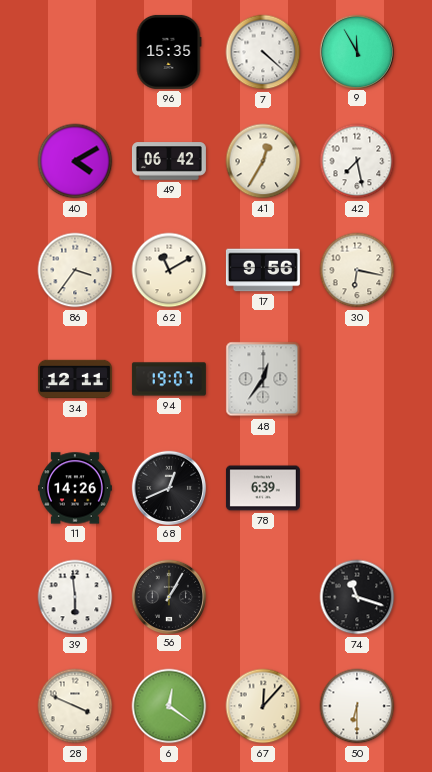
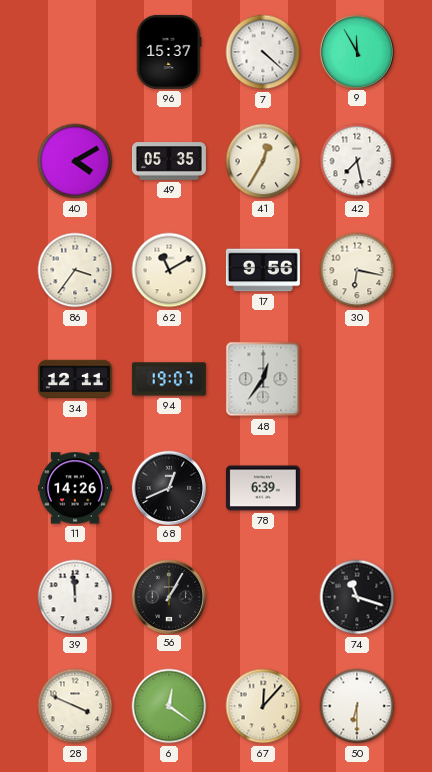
96: 15:35 -> 15:37 (169, 52)
49: 06:42 -> 05:35 (169, 161)
39: 5:59 -> 11:59 (75, 597)
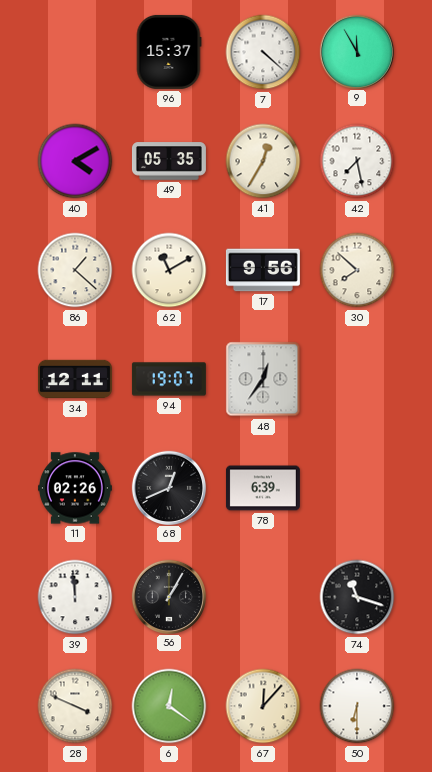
86: 3:36 -> 1:22 (75, 270)
30: 6:17 -> 7:52 (357, 270)
11: 14:26 -> 02:26 (75, 488)
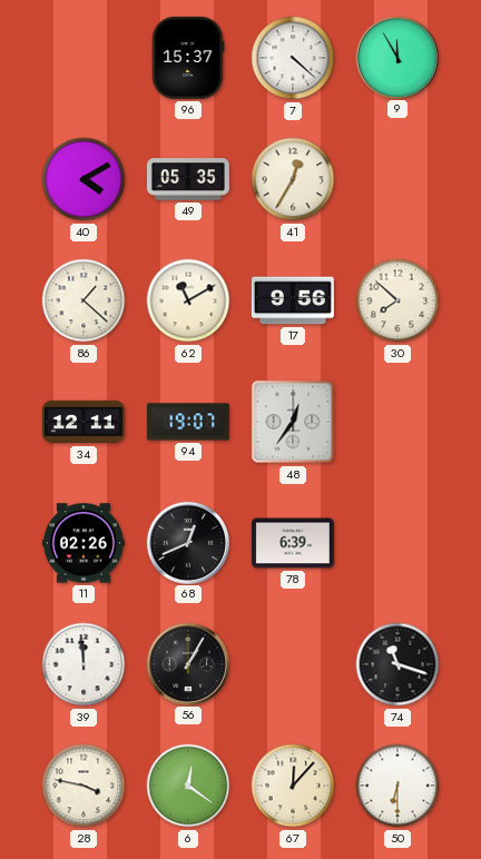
42: 7:28 -> none (357, 161)
28: 3:49 -> 3:47 (84, 786)
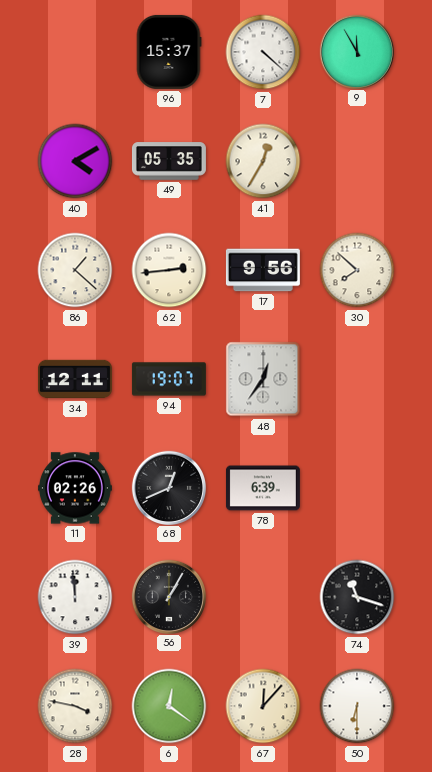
62: 11:10 -> 2:44 (169, 270)
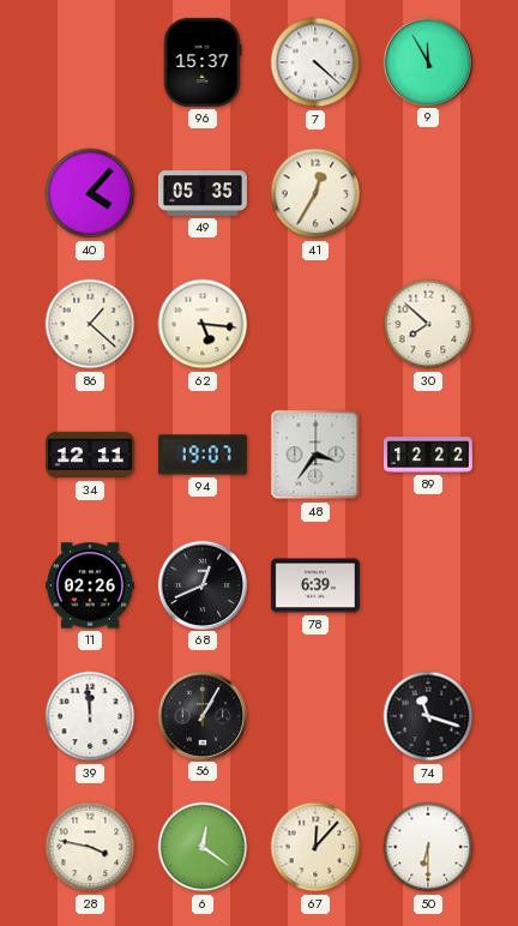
40: 4:10 -> 4:07 (90, 193)
62: 2:44 -> 5:16 (203, 324)
17: 9:56 -> none (263, 270)
48: 12:36 -> 3:36 (315, 455)
89: none -> 12:22 (428, 455)
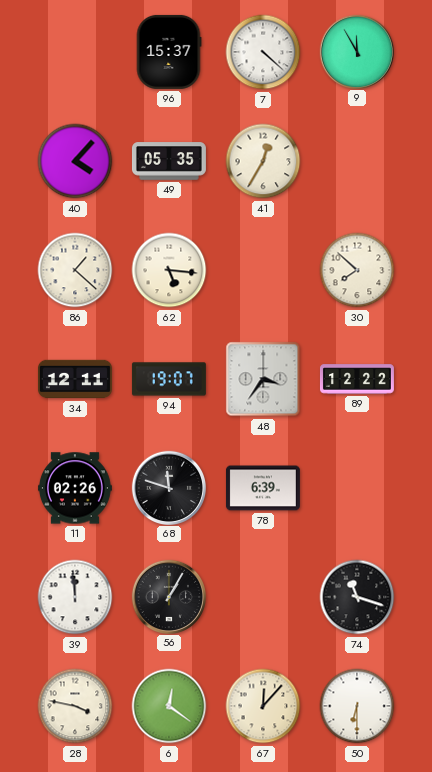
68: 12:41 -> 11:48 (168, 487)
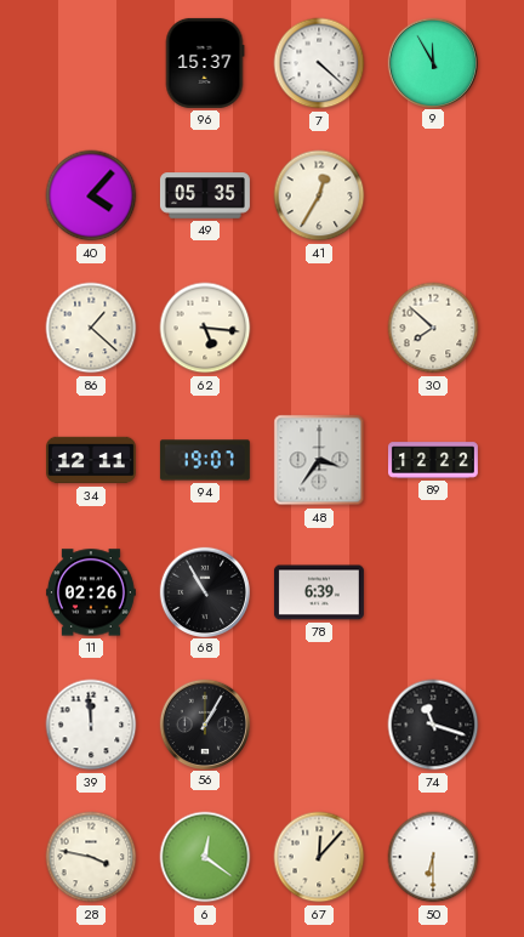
68: 11:48 -> 10:55 (204, 591)
